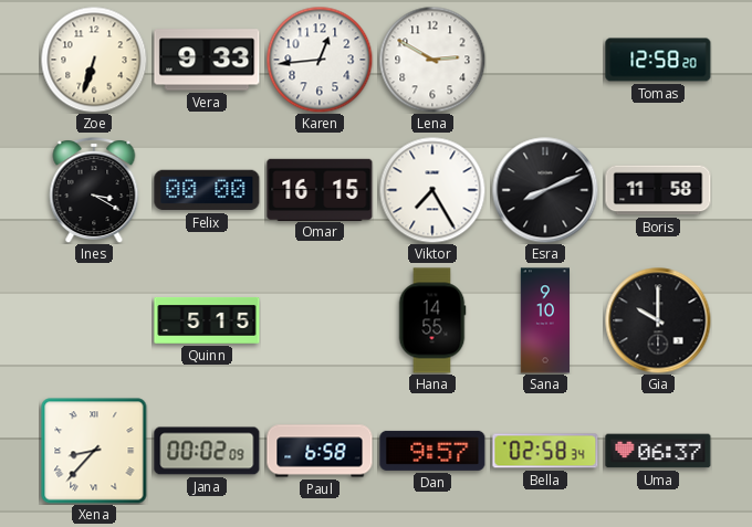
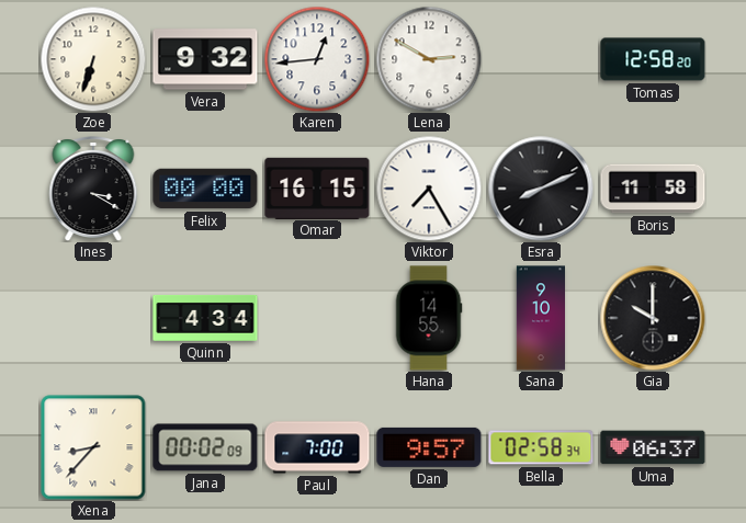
Vera: 9:33 -> 9:32 (205, 59)
Quinn: 5:15 -> 4:34 (205, 318)
Paul: 6:58 -> 7:00 (317, 447)
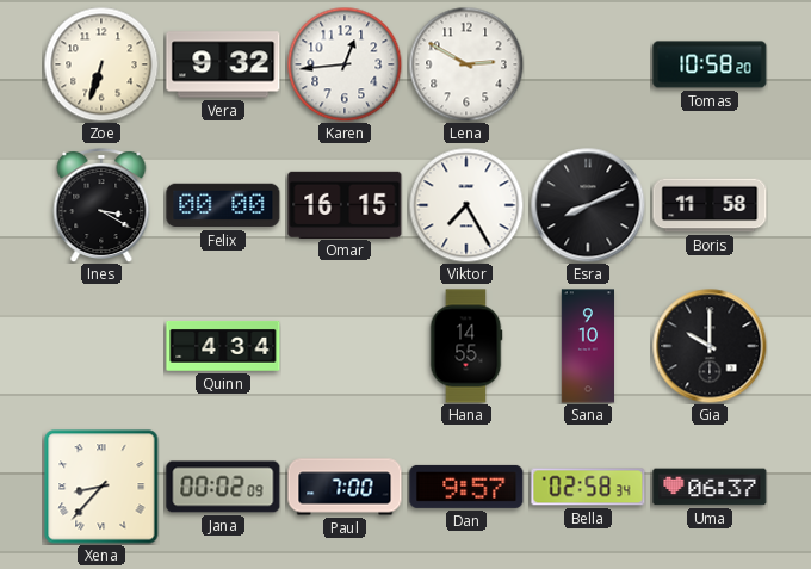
Tomas: 12:58 -> 10:58 (710, 64)
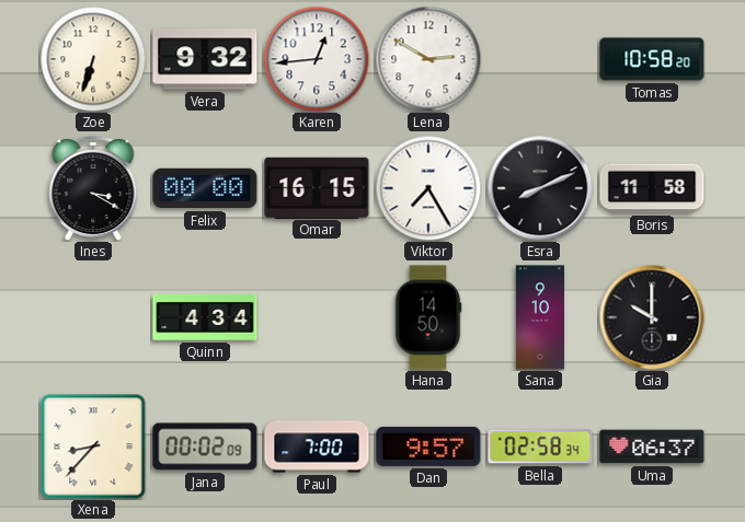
Hana: 14:55 -> 14:50 (428, 317)
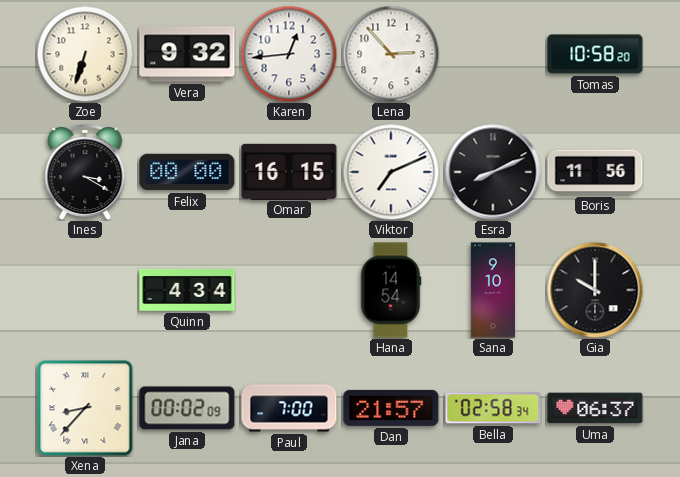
Lena: 2:50 -> 2:53 (391, 54)
Viktor: 7:25 -> 7:11 (391, 172)
Boris: 11:58 -> 11:56 (595, 172)
Hana: 14:50 -> 14:54 (391, 290)
Dan: 9:57 -> 21:57 (391, 408)
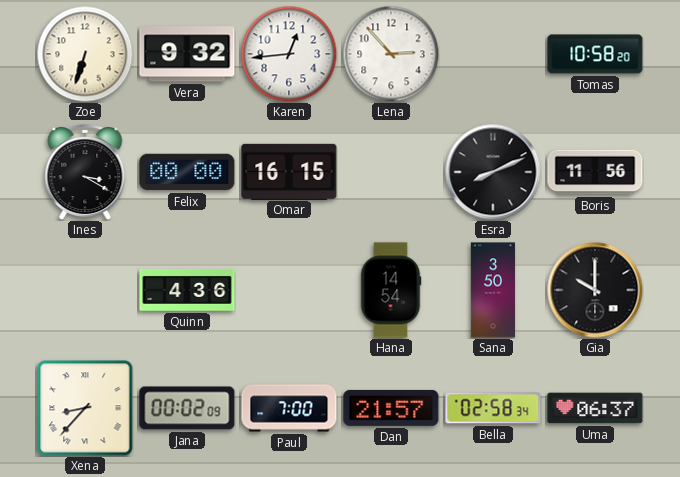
Viktor: 7:11 -> none (391, 172)
Quinn: 4:34 -> 4:36 (187, 290)
Sana: 9:10 -> 3:50 (492, 290)
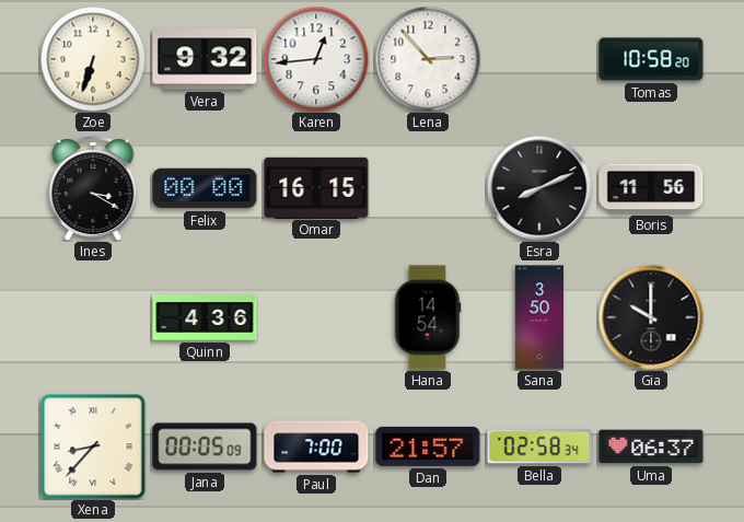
Jana: 00:02 -> 00:05 (205, 446)
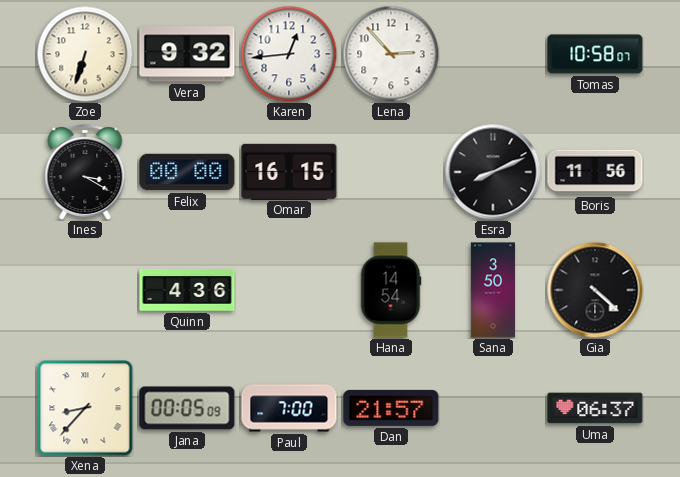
Tomas: 10:58:20 -> 10:58:07 (595, 54)
Gia: 10:00 -> 4:22 (595, 290)
Bella: 02:58 -> none (539, 446)
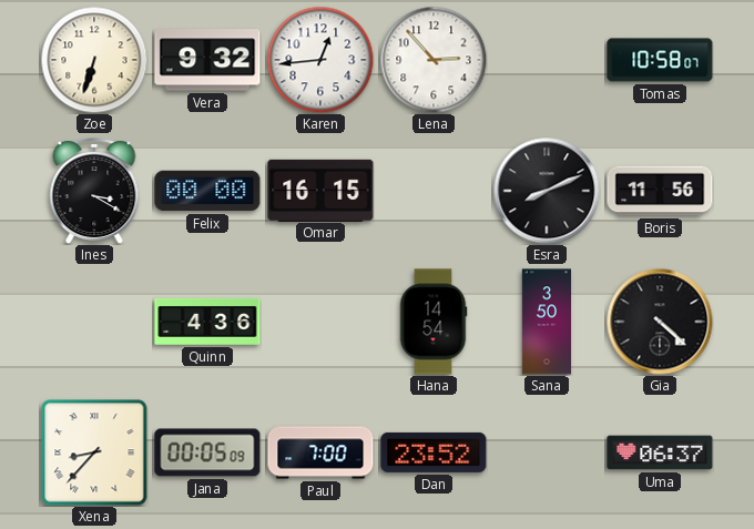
Dan: 21:57 -> 23:52 (434, 452)
